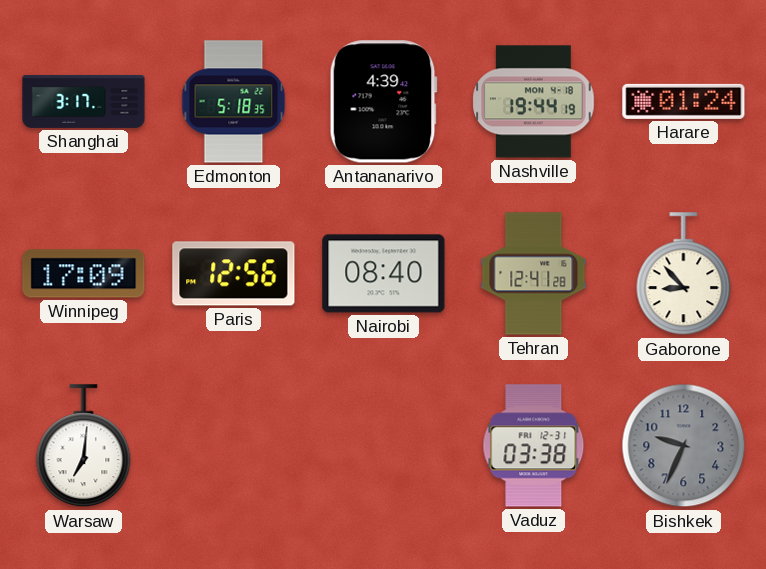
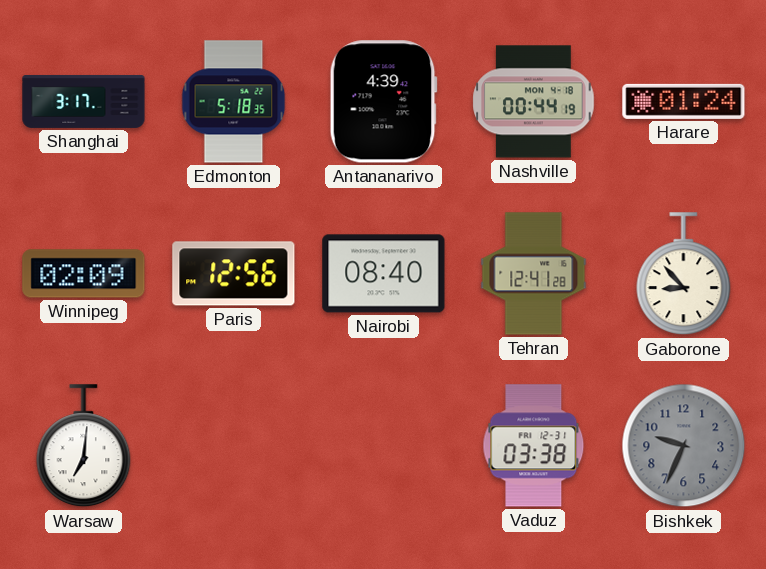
Nashville: 19:44 -> 00:44 (534, 102)
Winnipeg: 17:09 -> 02:09 (84, 274)
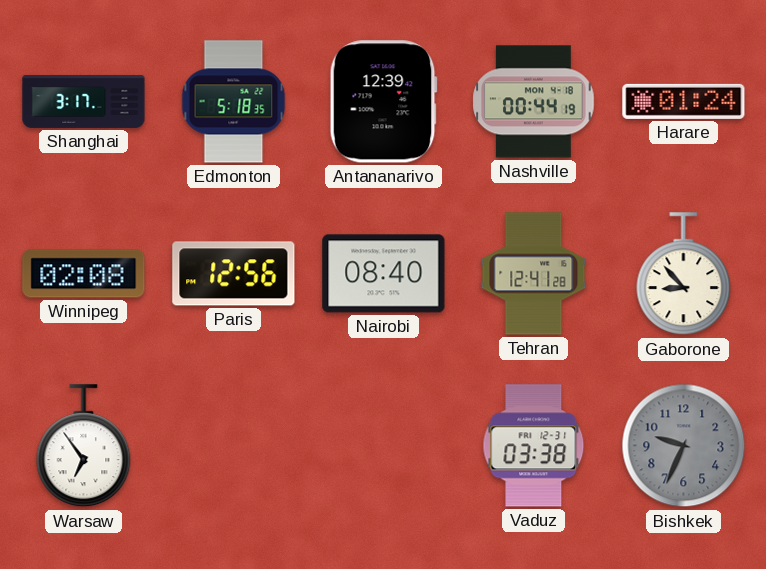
Antananarivo: 4:39 -> 12:39 (383, 102)
Winnipeg: 02:09 -> 02:08 (84, 274)
Warsaw: 7:01 -> 6:54 (84, 446)
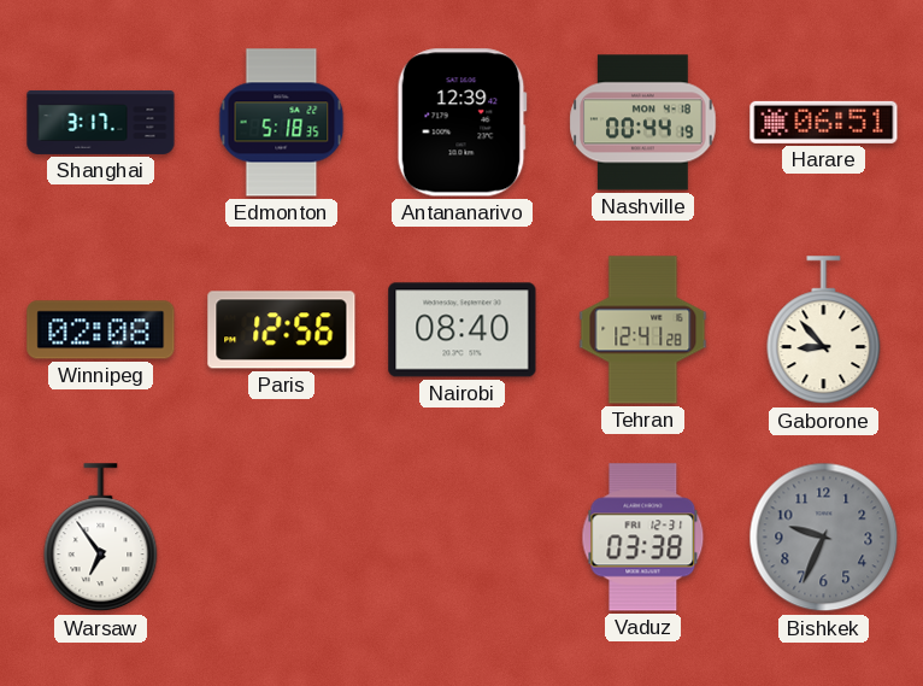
Harare: 01:24 -> 06:51 (824, 122)
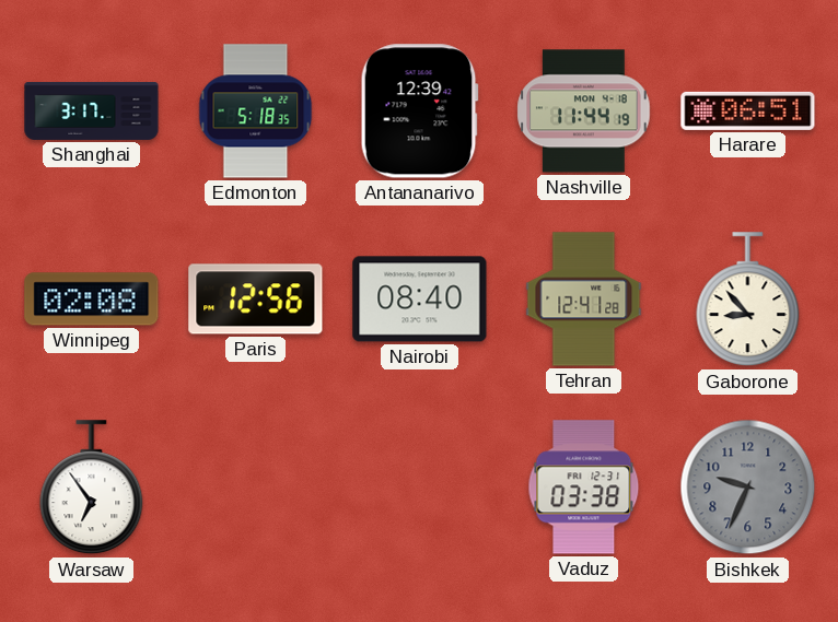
Nashville: 00:44 -> 11:44 (584, 112)
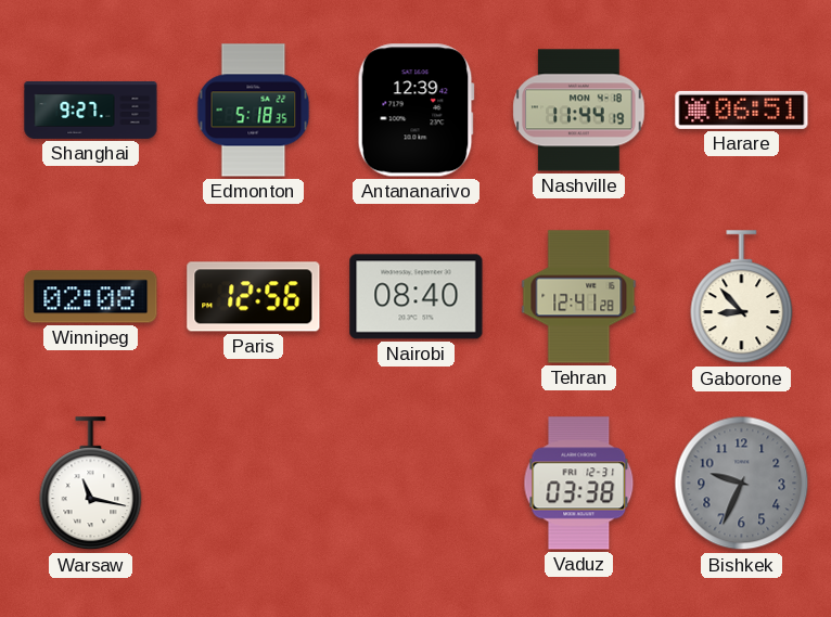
Shanghai: 3:17 -> 9:27 (91, 110)
Warsaw: 6:54 -> 11:17 (91, 484)
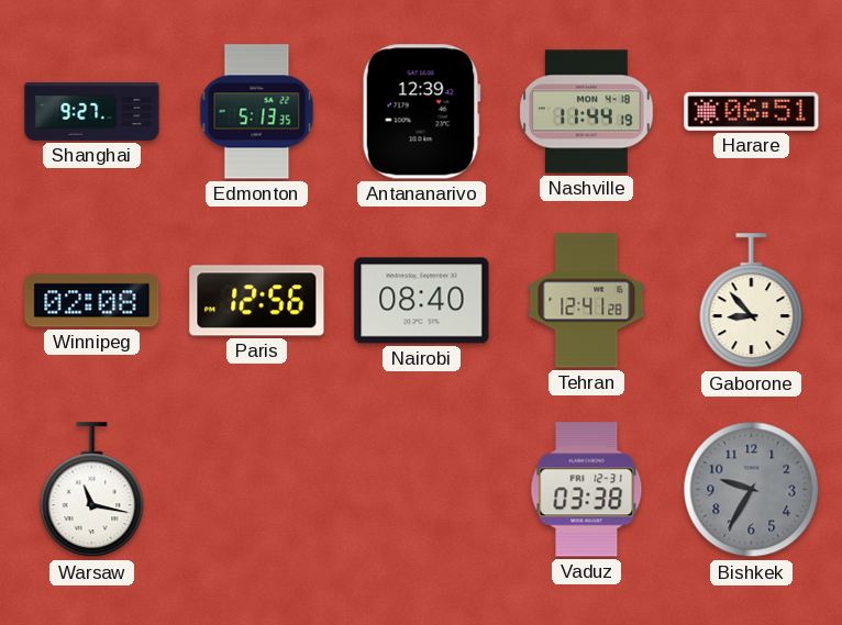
Edmonton: 5:18 -> 5:13 (257, 112)
Bishkek: 9:34 -> 9:35 (752, 490)
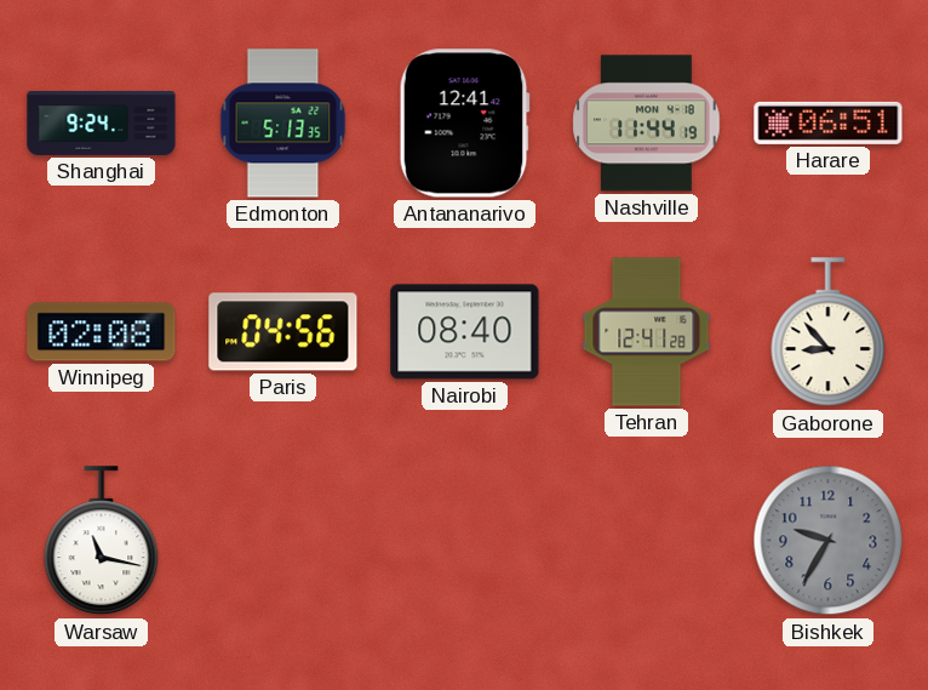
Shanghai: 9:27 -> 9:24 (102, 122)
Antananarivo: 12:39 -> 12:41 (464, 124)
Paris: 12:56 -> 04:56 (283, 332)
Vaduz: 03:38 -> none (587, 490)
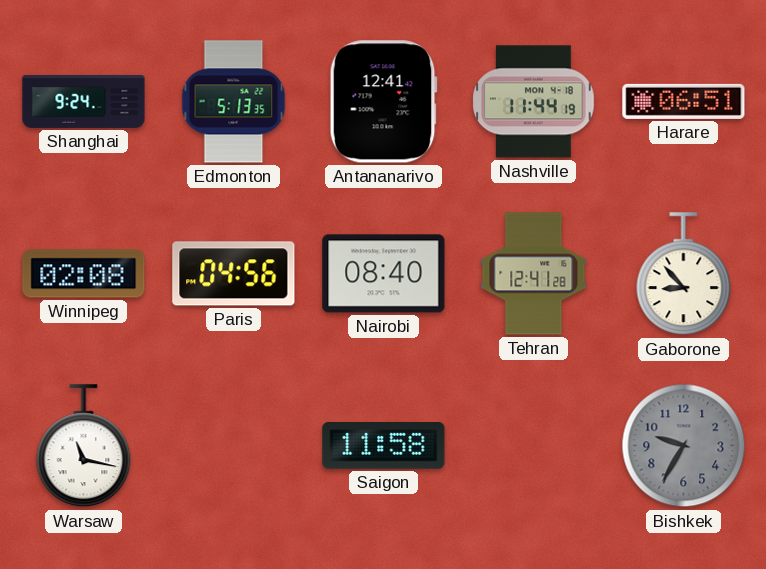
Saigon: none -> 11:58 (384, 446)
